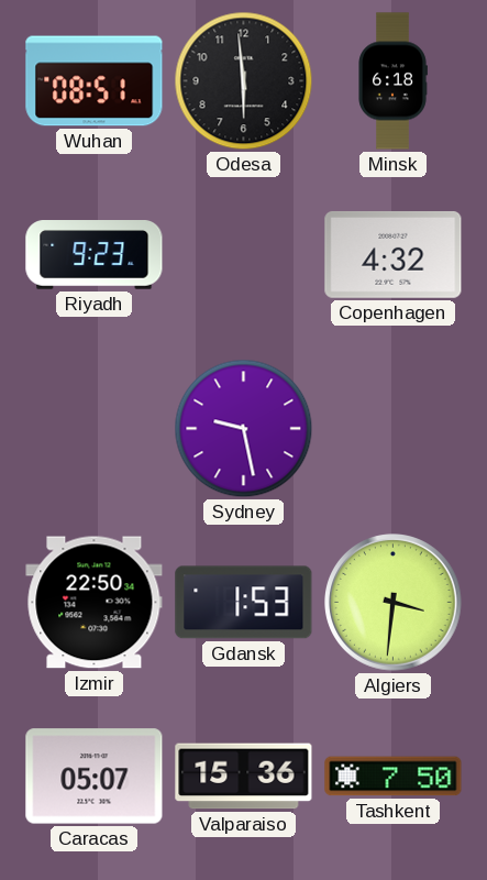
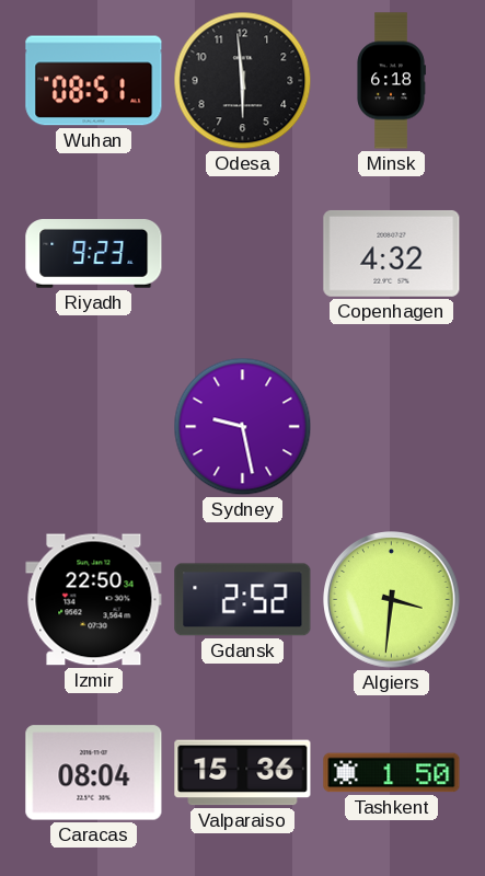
Gdansk: 1:53 -> 2:52 (243, 600)
Caracas: 05:07 -> 08:04 (94, 773)
Tashkent: 7:50 -> 1:50 (392, 773)
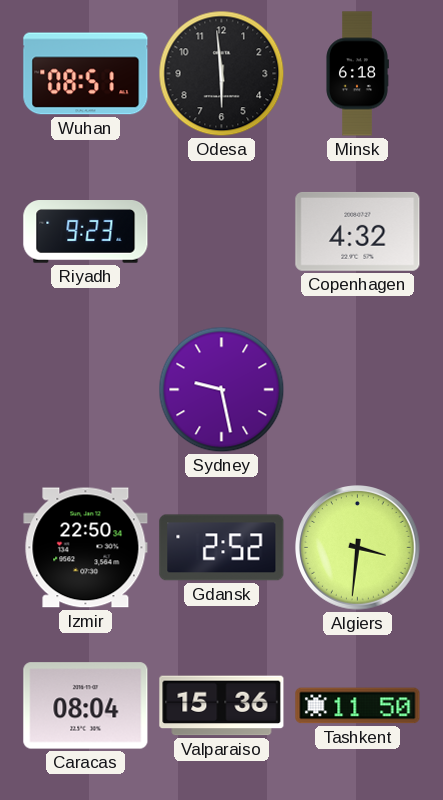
Tashkent: 1:50 -> 11:50 (358, 706)
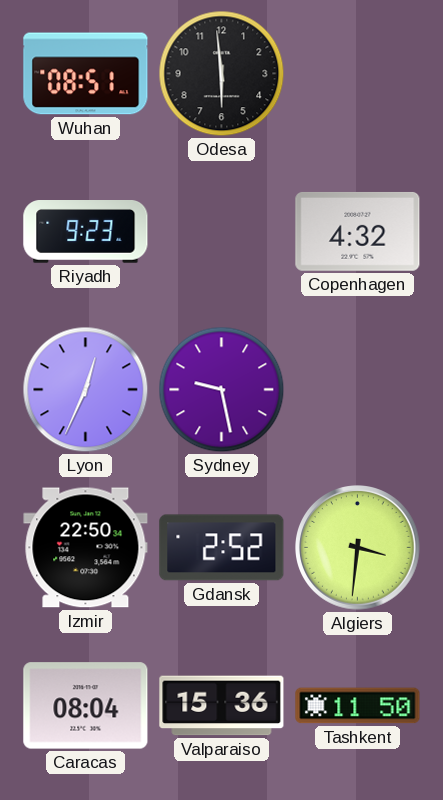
Minsk: 6:18 -> none (357, 74)
Lyon: none -> 12:34 (86, 390)
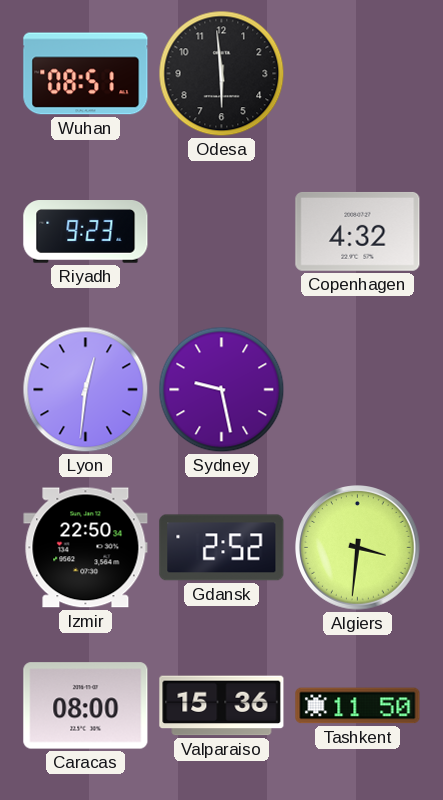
Lyon: 12:34 -> 12:31 (86, 390)
Caracas: 08:04 -> 08:00 (86, 706)
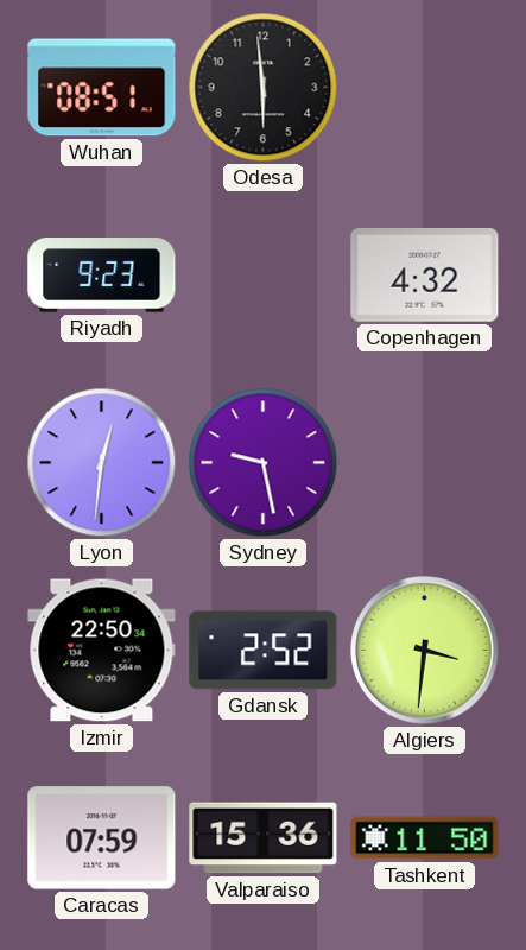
Caracas: 08:00 -> 07:59 (102, 838)
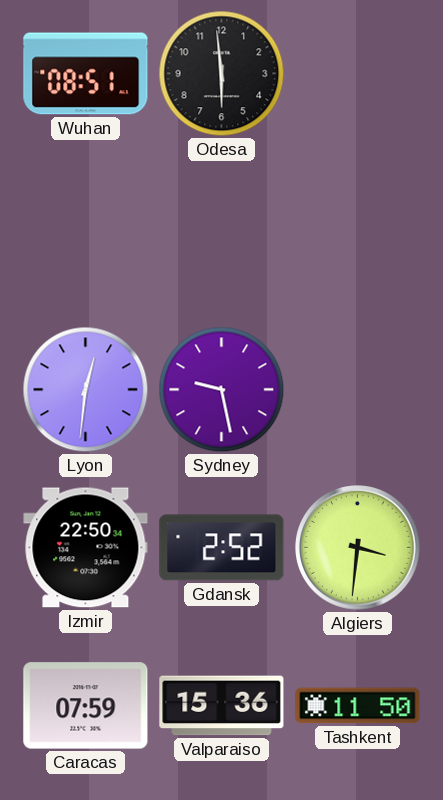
Riyadh: 9:23 -> none (102, 275)
Copenhagen: 4:32 -> none (425, 274)
